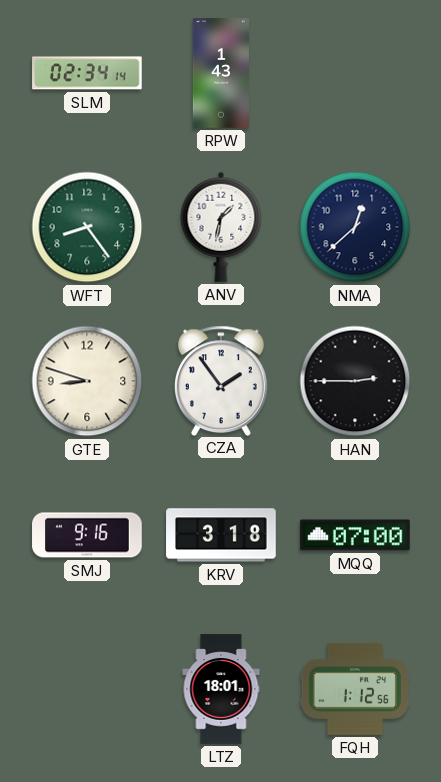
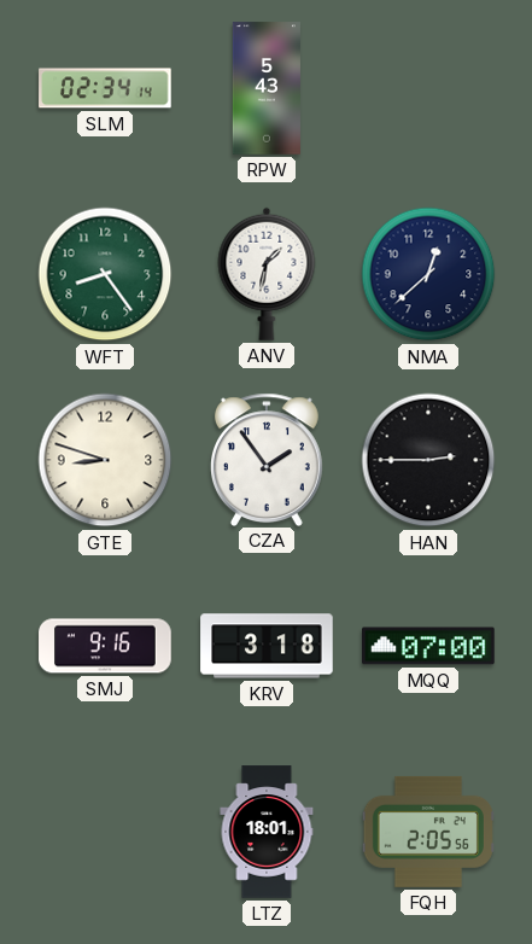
RPW: 1:43 -> 5:43 (267, 88)
FQH: 1:12 -> 2:05 (428, 832)
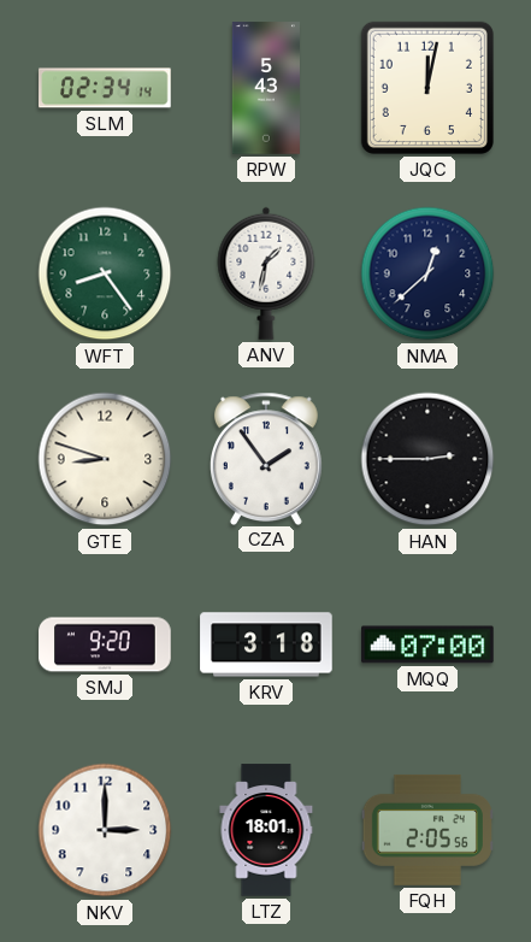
JQC: none -> 12:02 (427, 88)
SMJ: 9:16 -> 9:20 (105, 644)
NKV: none -> 3:00 (105, 830)
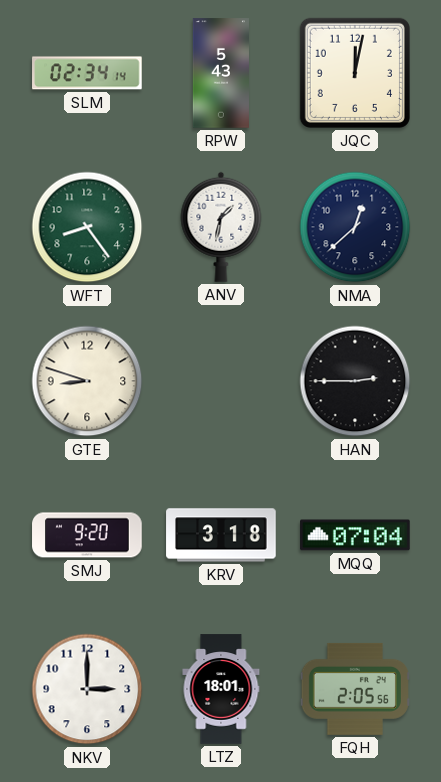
CZA: 1:54 -> none (266, 458)
MQQ: 07:00 -> 07:04 (355, 535)
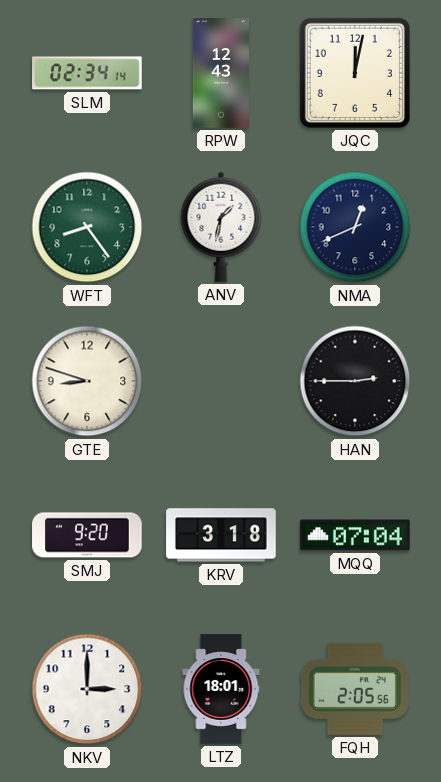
RPW: 5:43 -> 12:43 (221, 73)
NMA: 12:38 -> 12:41 (355, 227)
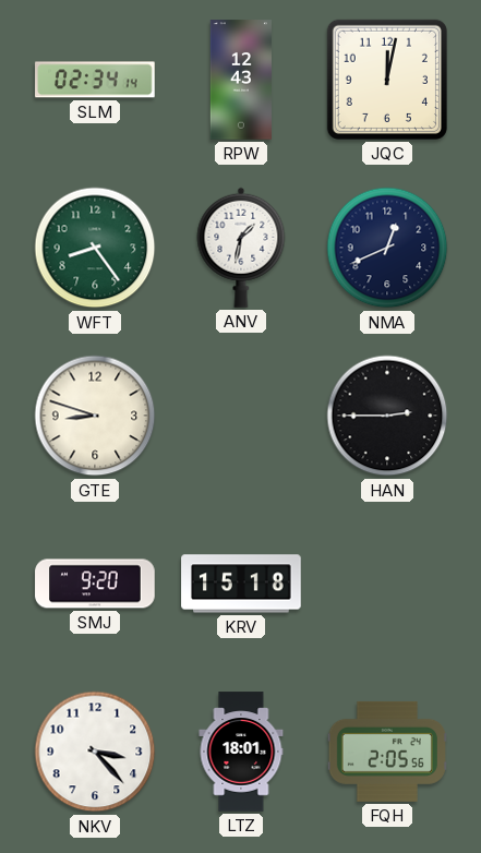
KRV: 3:18 -> 15:18 (241, 584)
MQQ: 07:04 -> none (355, 535)
NKV: 3:00 -> 3:23 (95, 752)
